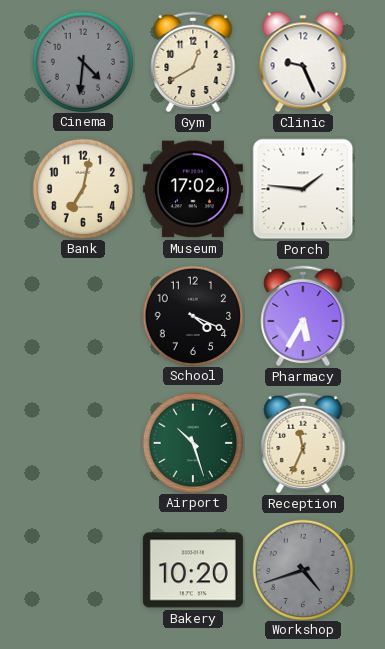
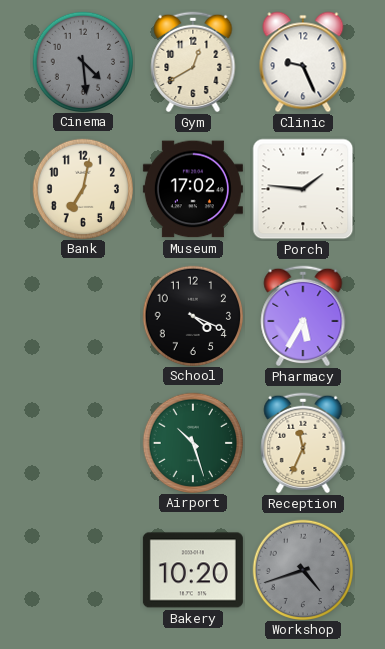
Cinema: 4:31 -> 4:29 (82, 61)
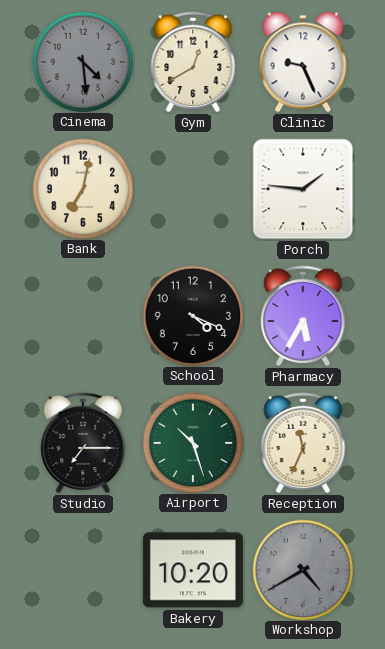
Museum: 17:02 -> none (193, 189)
Studio: none -> 7:15 (83, 443)
Workshop: 4:42 -> 4:40 (302, 569)
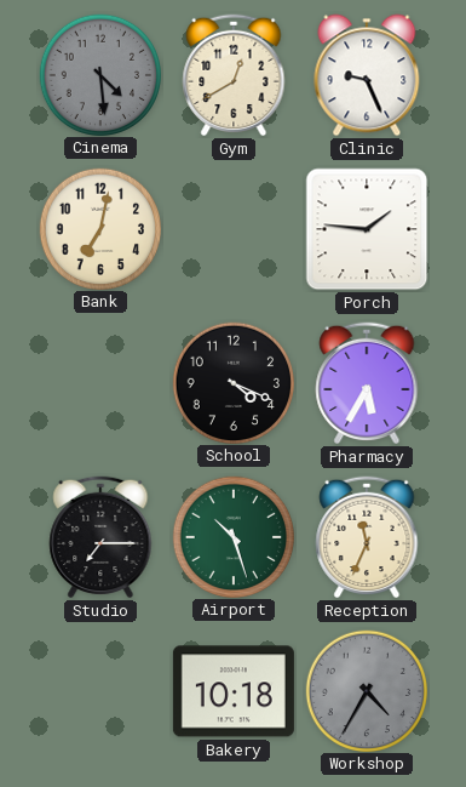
Bakery: 10:20 -> 10:18 (234, 691)
Workshop: 4:40 -> 4:35 (366, 690)
